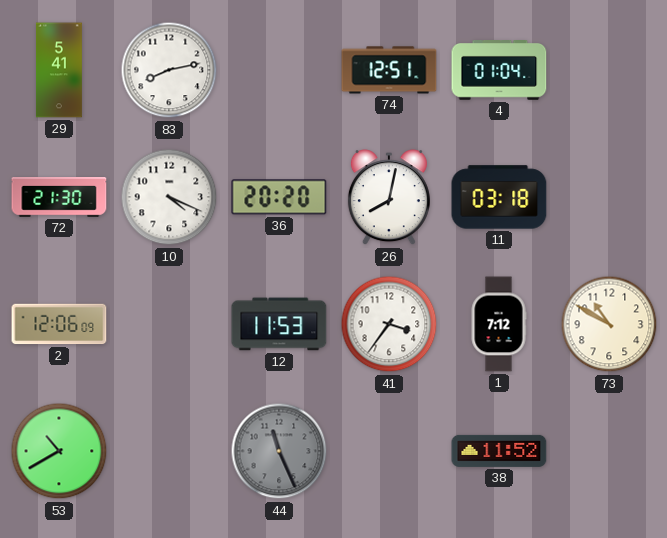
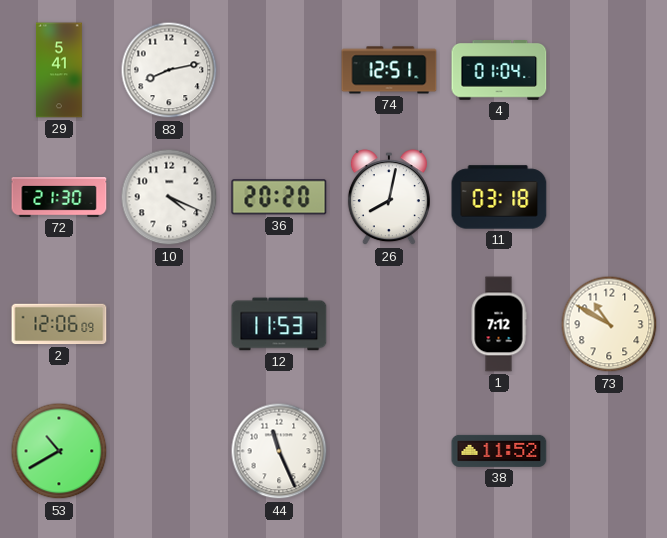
41: 3:36 -> none (389, 324)
44 dial: grey -> white (279, 451)
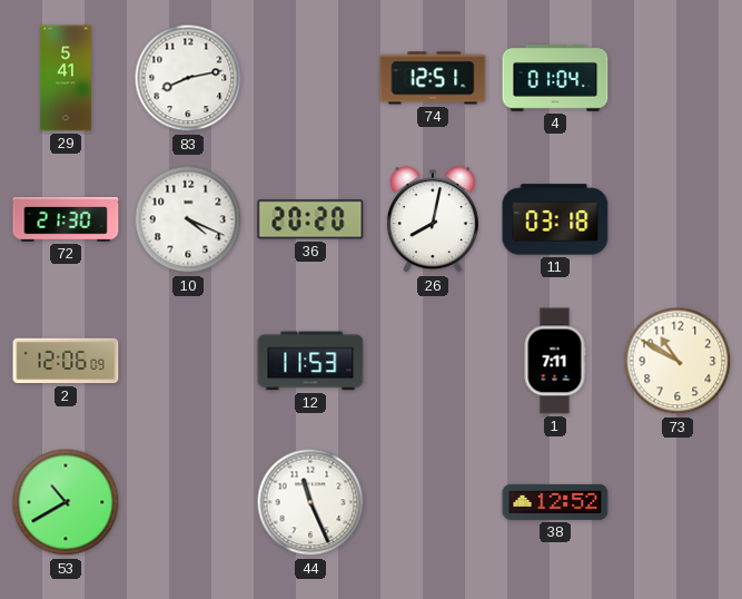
1: 7:12 -> 7:11 (555, 361)
38: 11:52 -> 12:52 (555, 502)
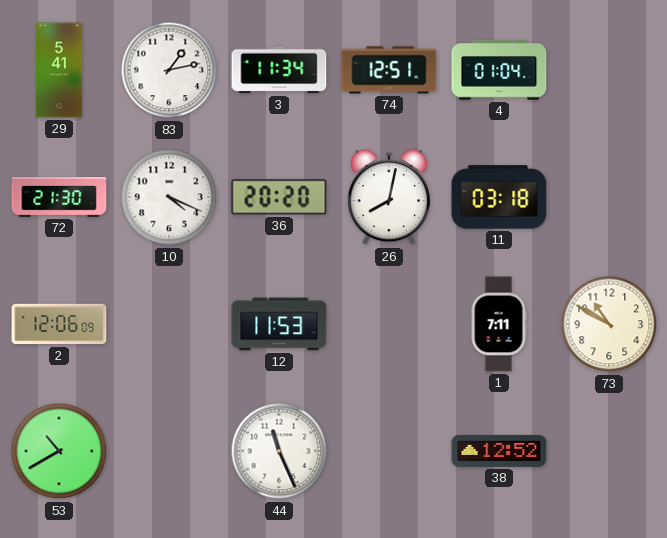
83: 8:13 -> 1:13 (169, 70)
3: none -> 11:34 (279, 70)
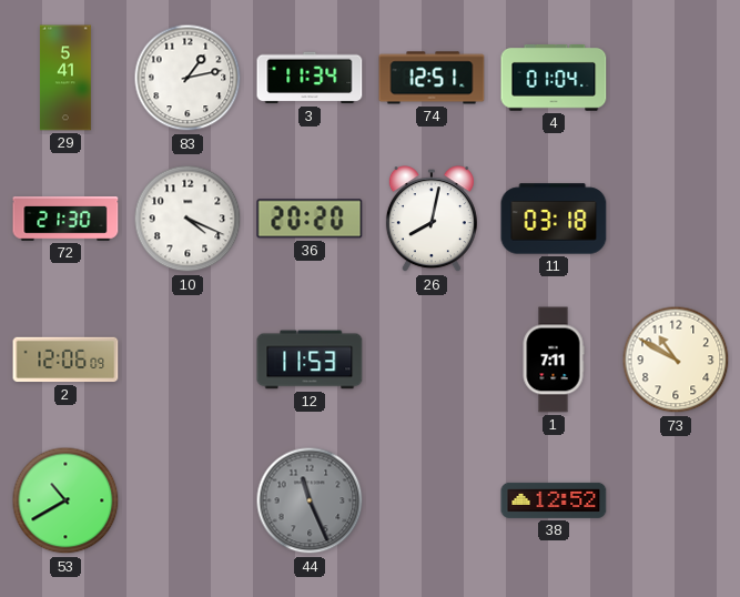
44 dial: white -> grey (310, 500)
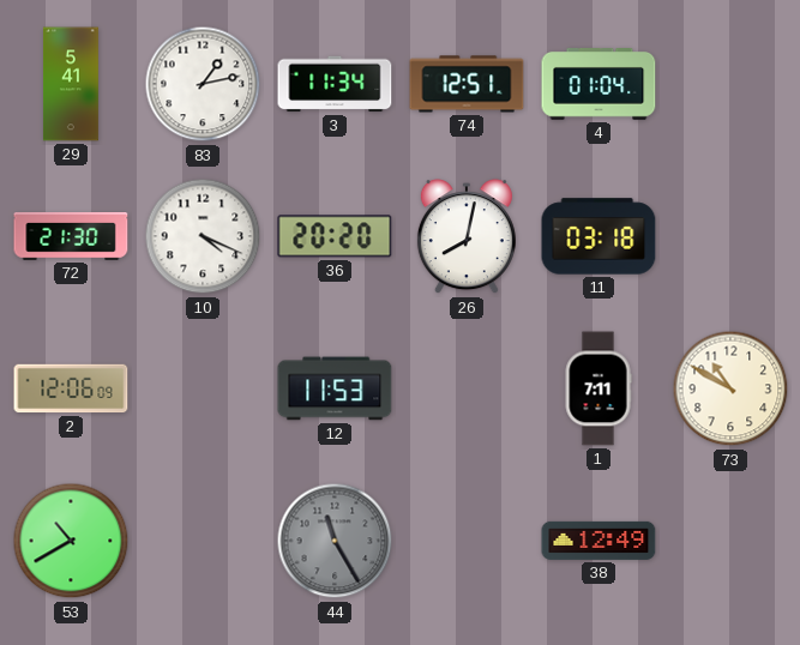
44: 11:26 -> 11:25 (335, 541)
38: 12:52 -> 12:49 (599, 541)
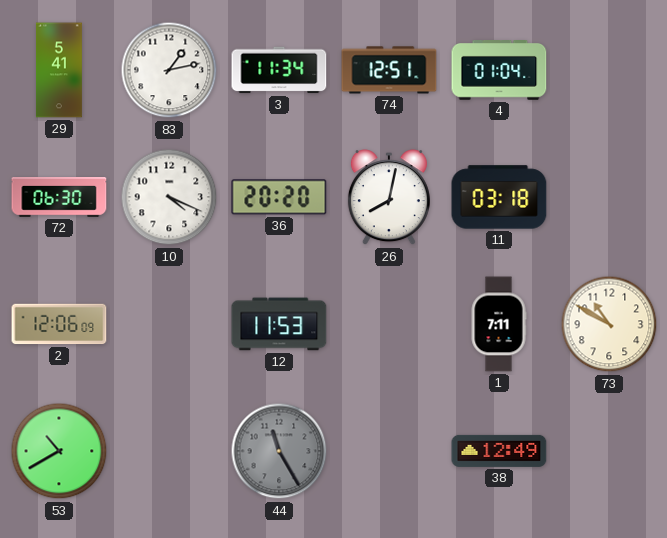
72: 21:30 -> 06:30 (59, 198)
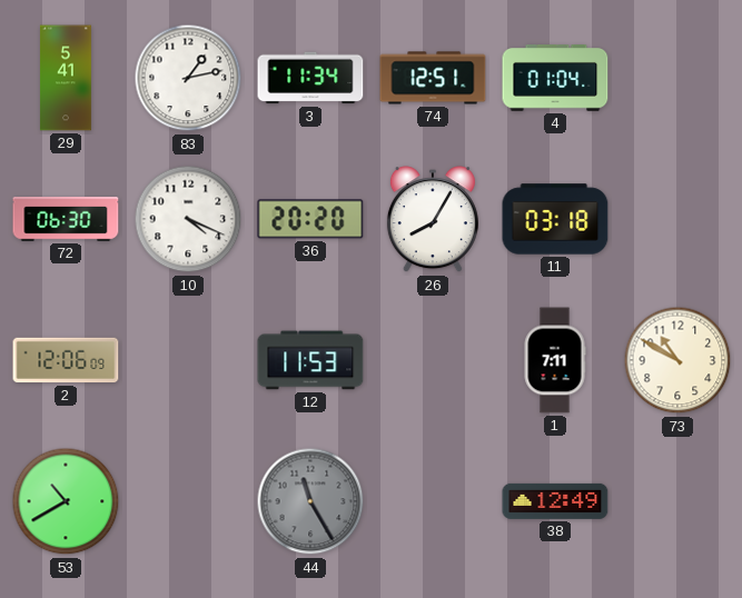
26: 8:02 -> 8:05 (433, 220)
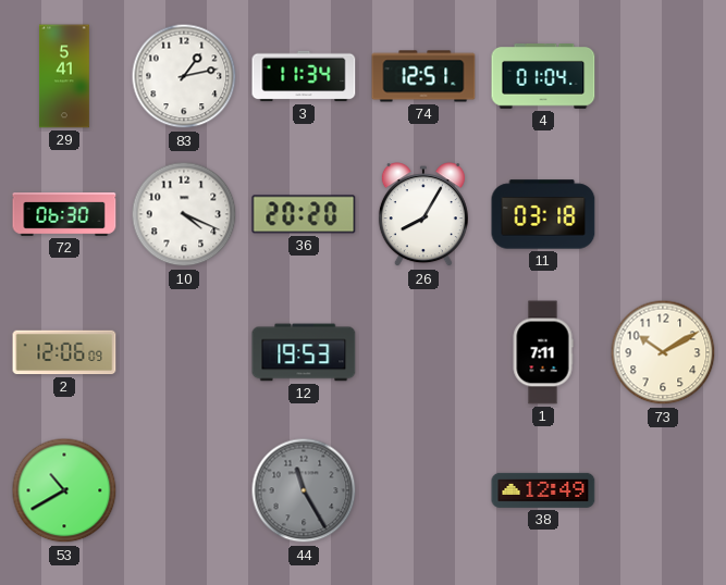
12: 11:53 -> 19:53 (304, 352)
73: 10:50 -> 10:10 (663, 352)
